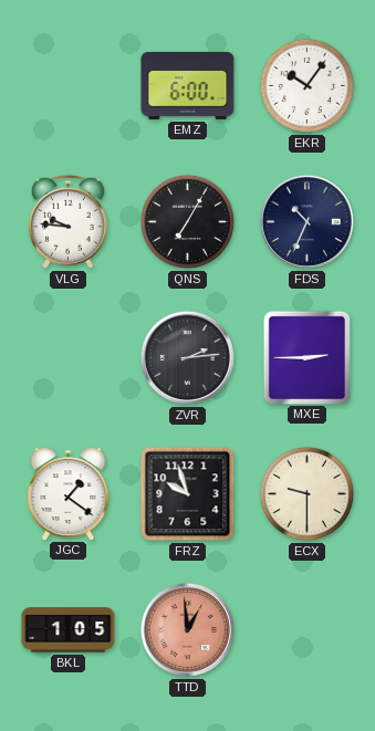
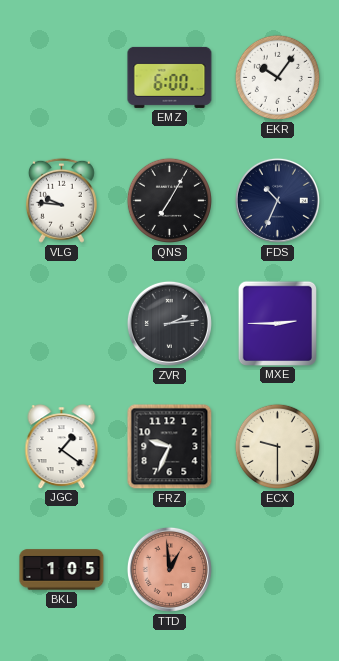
FRZ: 9:57 -> 9:34 (170, 447)
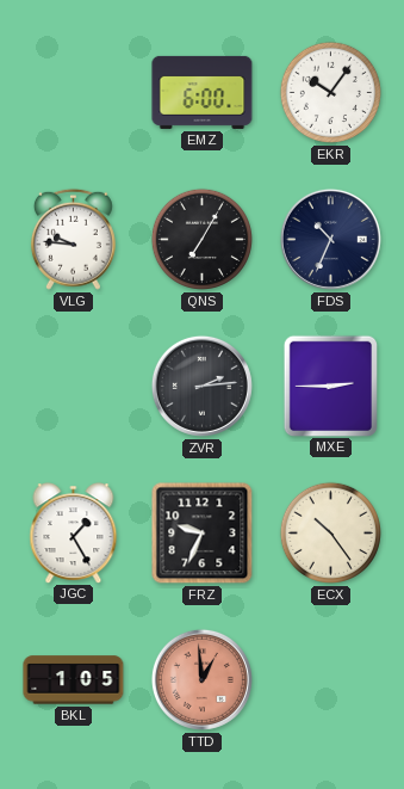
JGC: 1:21 -> 1:25 (74, 532)
ECX: 9:30 -> 10:24 (330, 532)
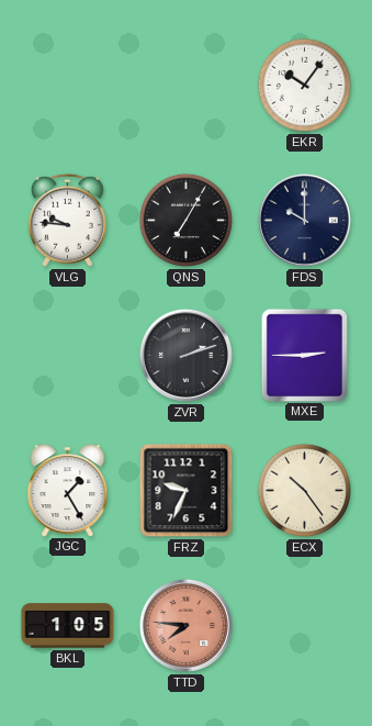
EMZ: 6:00 -> none (203, 92)
FDS: 10:34 -> 10:00 (304, 220)
ZVR: 2:14 -> 2:12 (185, 355)
TTD: 12:59 -> 7:46 (185, 625)
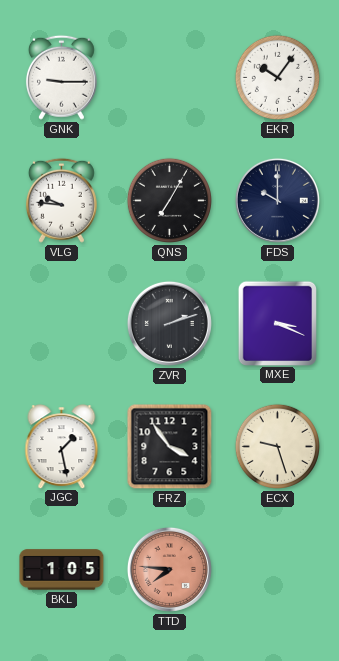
GNK: none -> 9:15 (61, 77)
MXE: 2:45 -> 3:19 (277, 323)
JGC: 1:25 -> 1:28 (62, 446)
FRZ: 9:34 -> 3:54 (170, 447)
ECX: 10:24 -> 9:27 (277, 446)
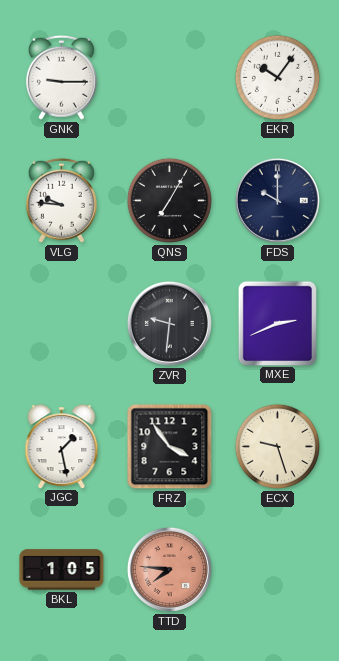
ZVR: 2:12 -> 9:31 (169, 323)
MXE: 3:19 -> 2:41 (277, 323)
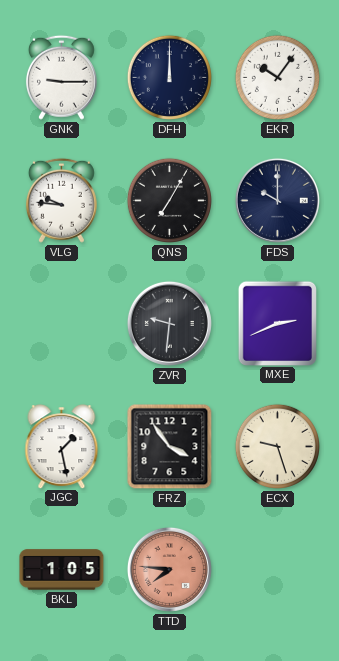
DFH: none -> 12:00 (169, 77)
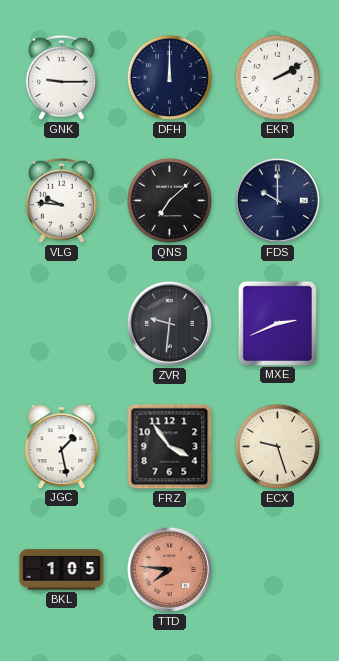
EKR: 10:06 -> 2:10 (277, 77)
QNS: 7:05 -> 7:08 (169, 200)
